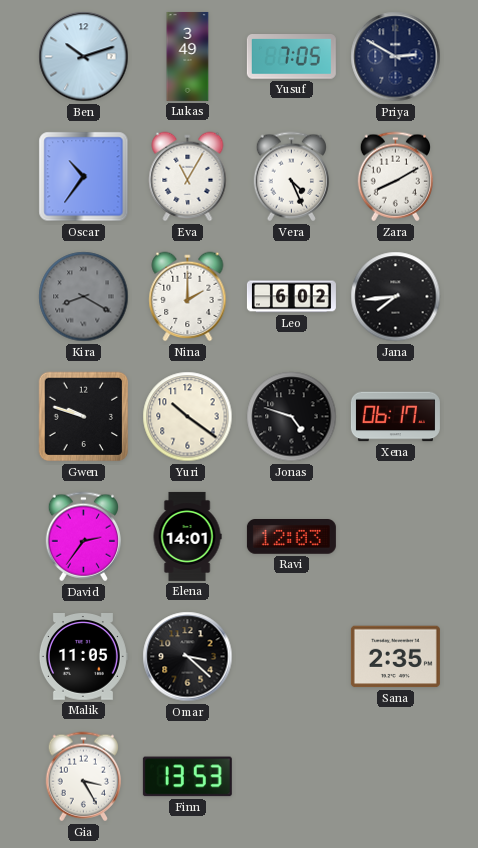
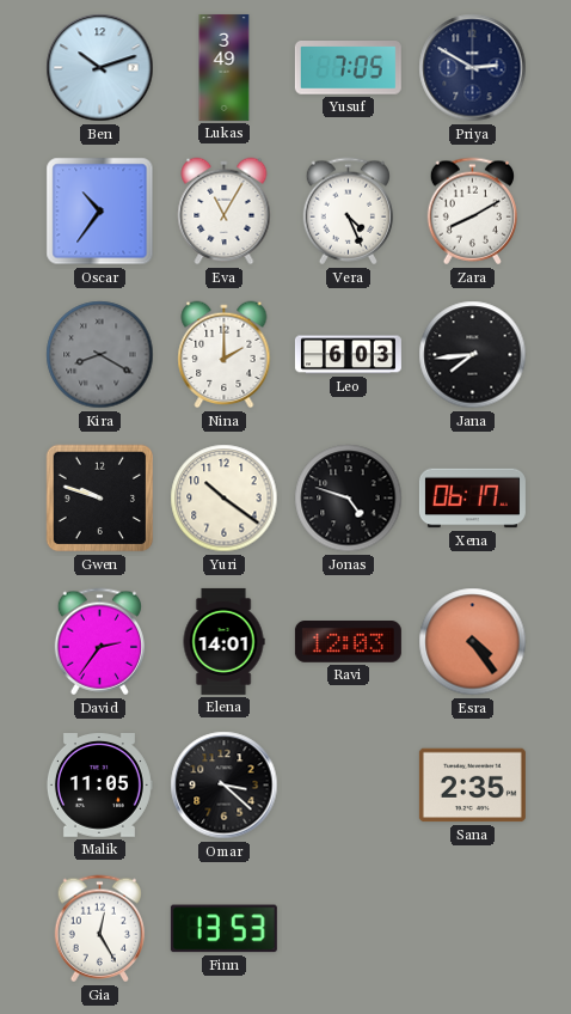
Leo: 6:02 -> 6:03 (348, 355)
Esra: none -> 4:24 (473, 642)
Gia: 3:25 -> 12:25 (99, 929)
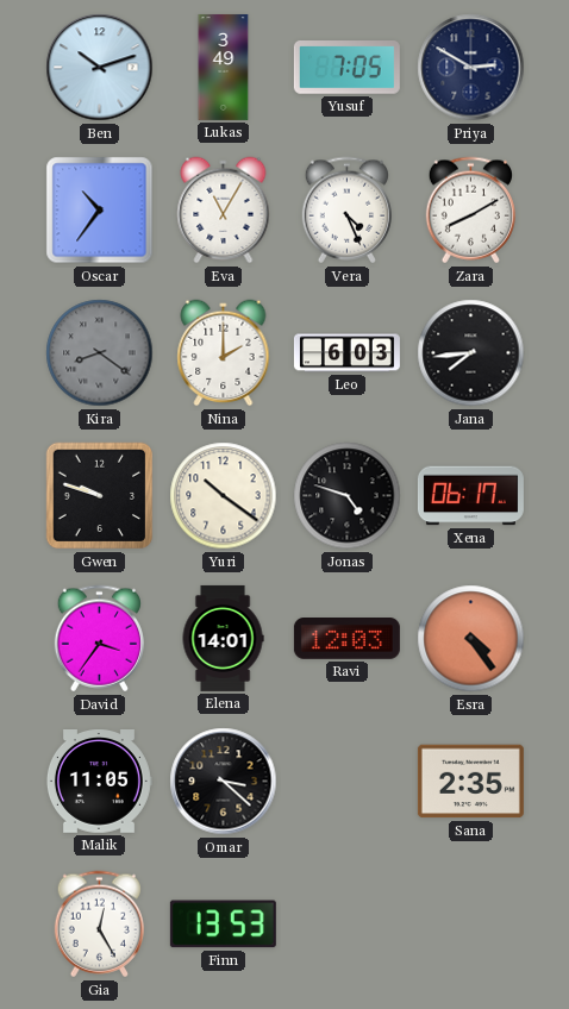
Kira: 8:20 -> 8:21 (100, 353)
David: 2:36 -> 3:36 (99, 639)
